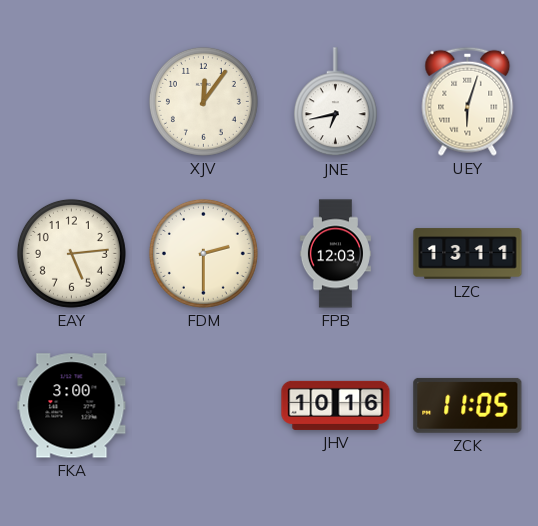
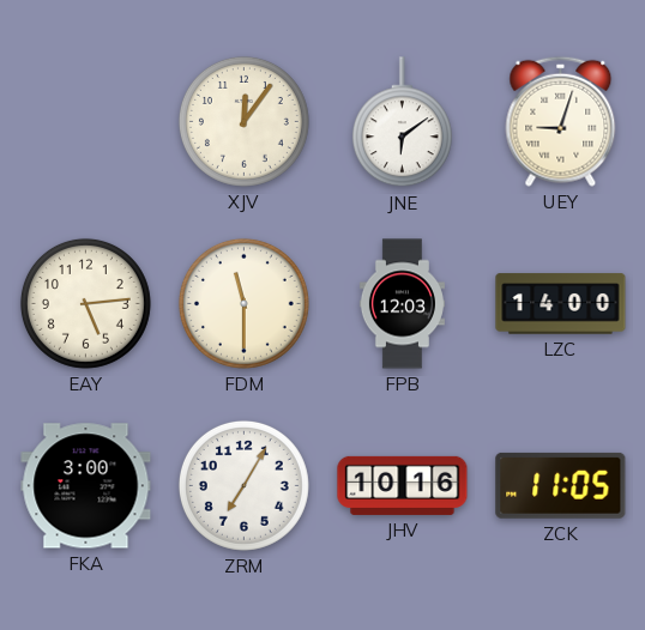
JNE: 6:43 -> 6:09 (402, 122)
UEY: 6:03 -> 9:03 (561, 121)
FDM: 2:30 -> 11:30 (243, 303)
LZC: 13:11 -> 14:00 (561, 304)
ZRM: none -> 7:05 (243, 485)
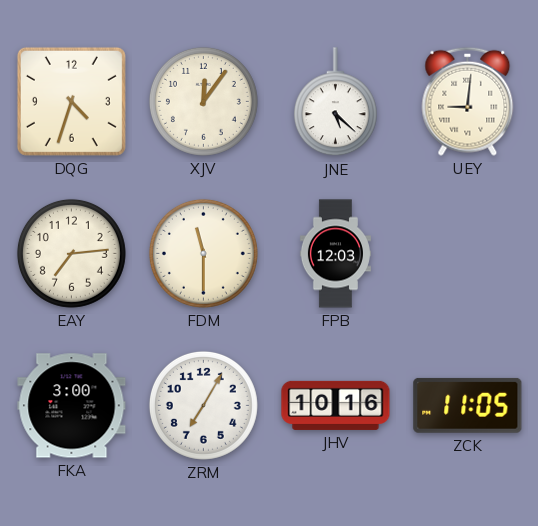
DQG: none -> 4:33 (71, 101)
JNE: 6:09 -> 5:22 (335, 102)
UEY: 9:03 -> 9:01 (468, 101)
EAY: 5:14 -> 7:14 (71, 253)
LZC: 14:00 -> none (561, 304)
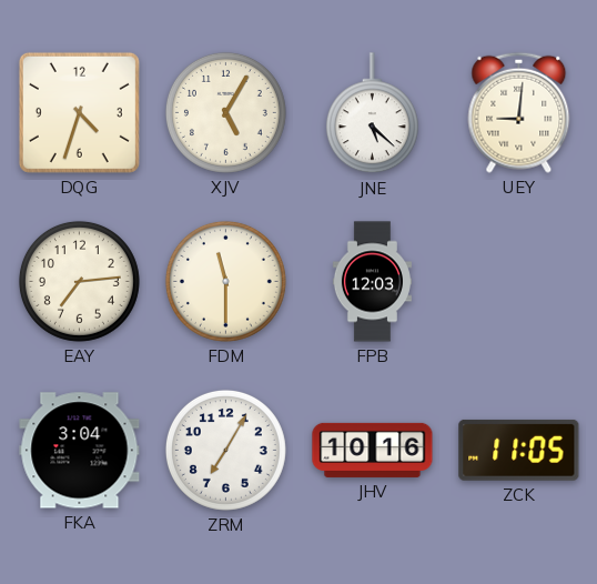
XJV: 12:06 -> 5:05 (225, 112)
FKA: 3:00 -> 3:04 (80, 451)
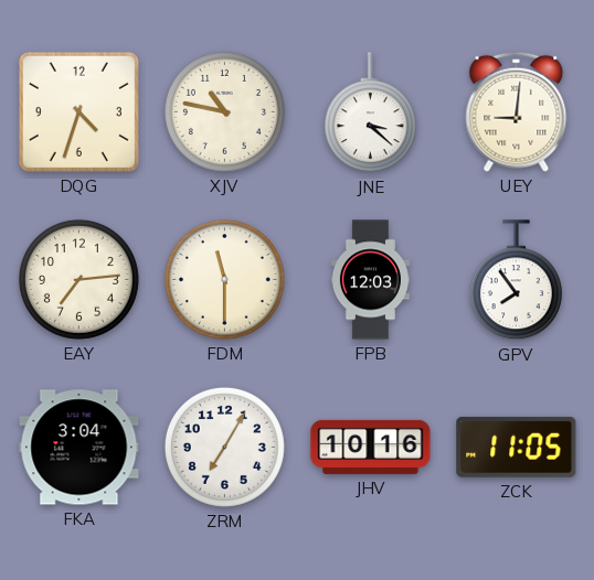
XJV: 5:05 -> 10:47 (224, 111)
JNE: 5:22 -> 3:22 (370, 112)
GPV: none -> 7:54 (516, 280)
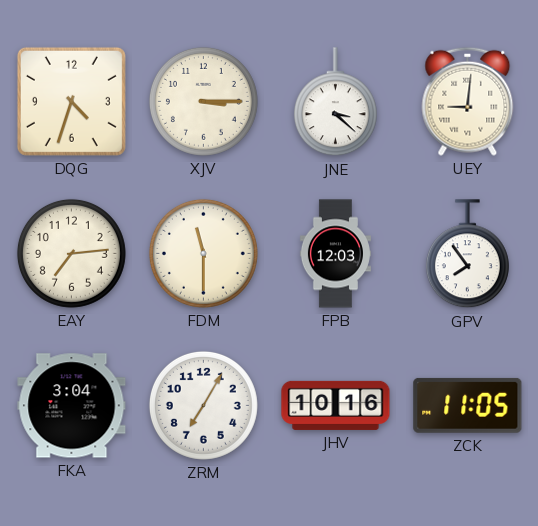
XJV: 10:47 -> 3:15 (203, 101)
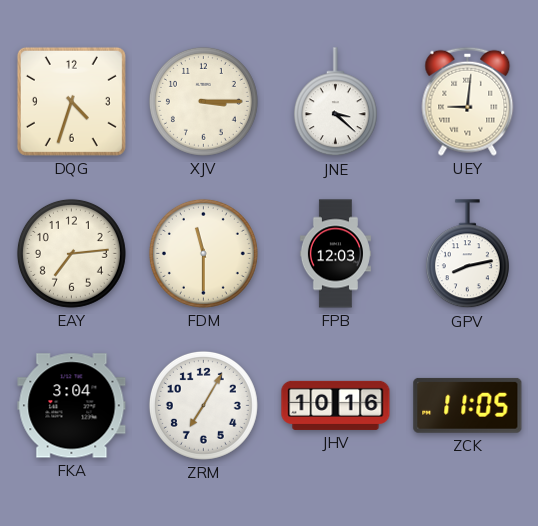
GPV: 7:54 -> 8:13 (467, 254)
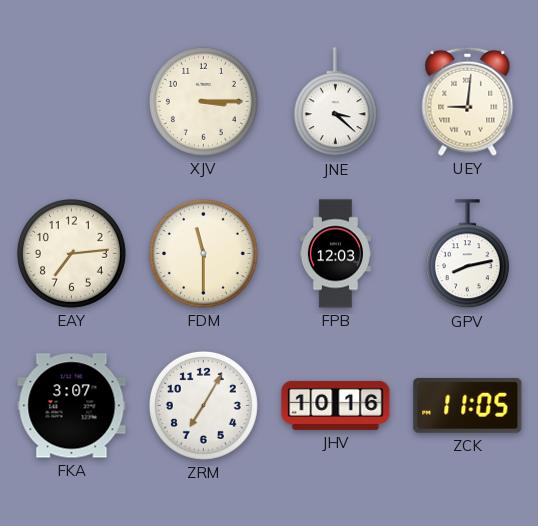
DQG: 4:33 -> none (71, 101)
FKA: 3:04 -> 3:07 (72, 406)
